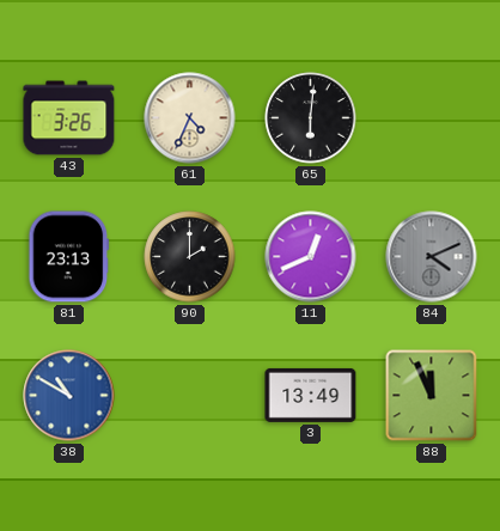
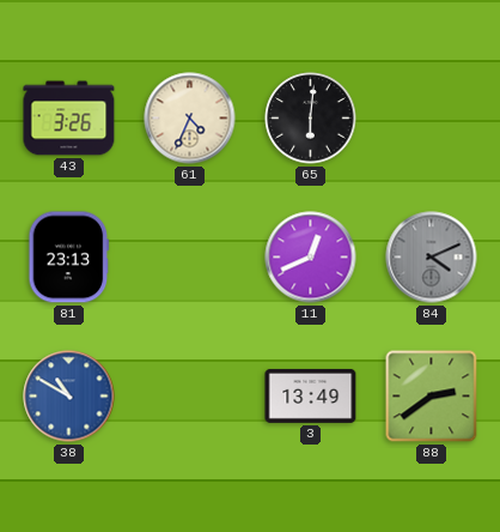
90: 2:00 -> none (190, 257)
88: 11:56 -> 2:39 (432, 397)
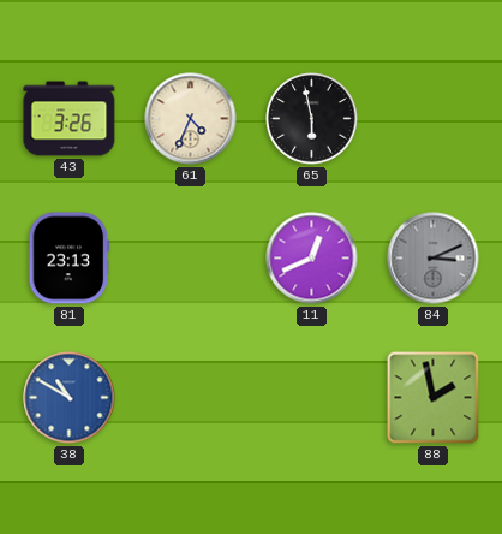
65: 6:01 -> 5:58 (312, 119)
84: 4:11 -> 3:11 (434, 259)
3: 13:49 -> none (311, 395)
88: 2:39 -> 1:58 (434, 398)
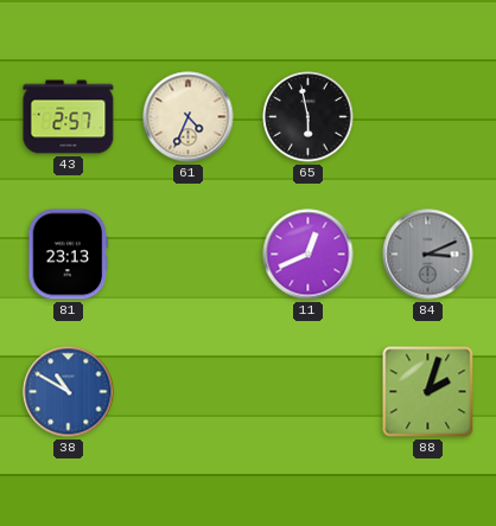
43: 3:26 -> 2:57 (69, 117)
88: 1:58 -> 2:03 (428, 392)
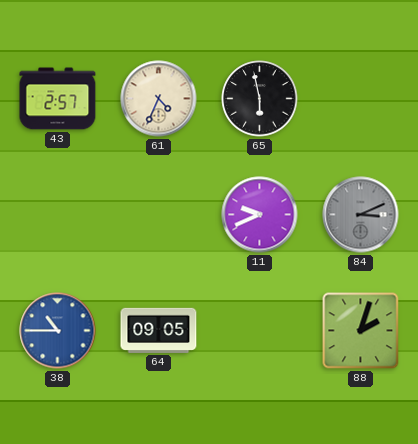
81: 23:13 -> none (69, 255)
11: 12:41 -> 9:41 (260, 215)
38: 10:50 -> 10:45 (58, 331)
64: none -> 09:05 (159, 330)
